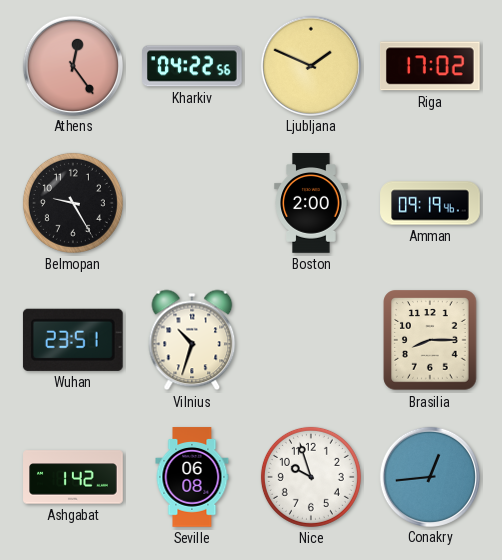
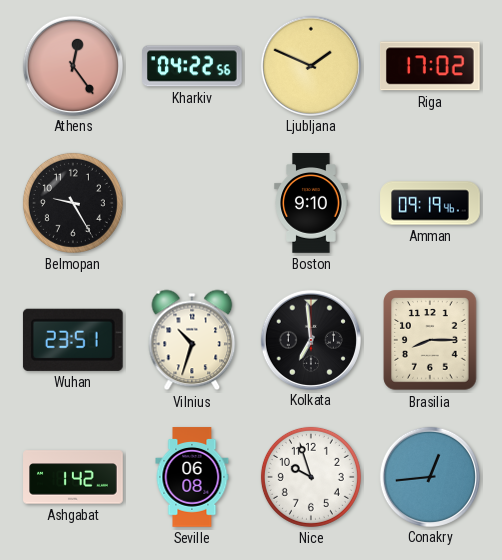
Boston: 2:00 -> 9:10 (311, 203)
Kolkata: none -> 6:59 (310, 339)
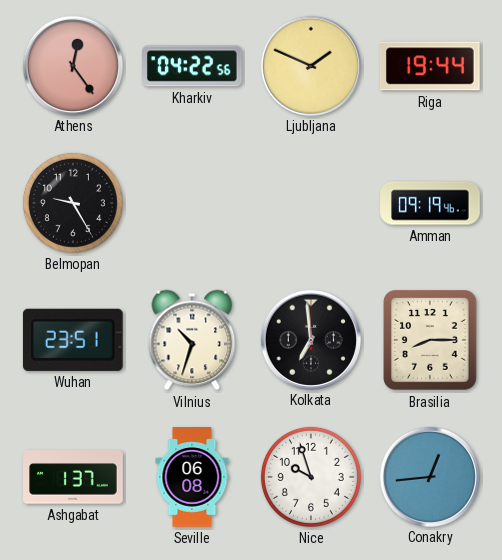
Riga: 17:02 -> 19:44 (430, 66)
Boston: 9:10 -> none (311, 203)
Ashgabat: 1:42 -> 1:37 (73, 477)
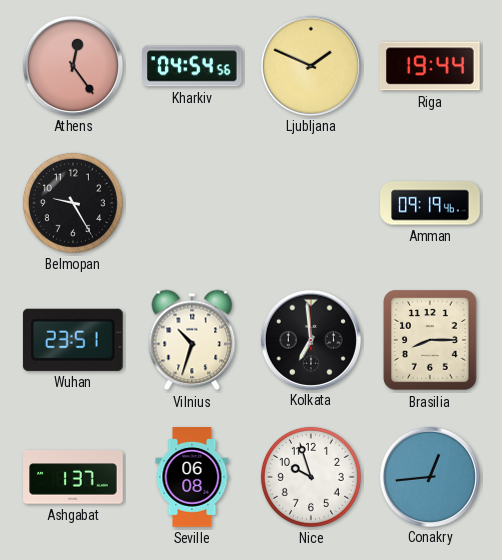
Kharkiv: 04:22 -> 04:54 (193, 66)
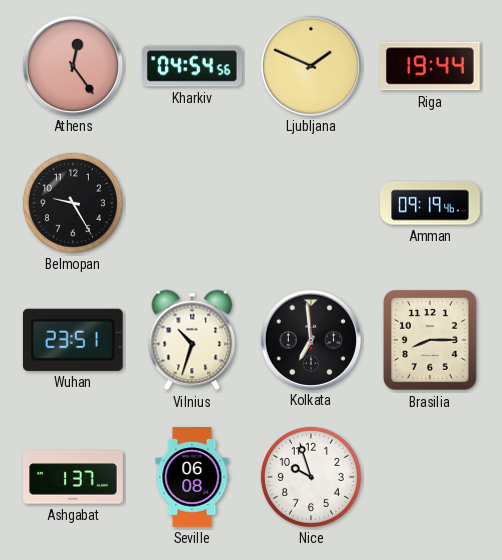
Conakry: 12:44 -> none (429, 476)
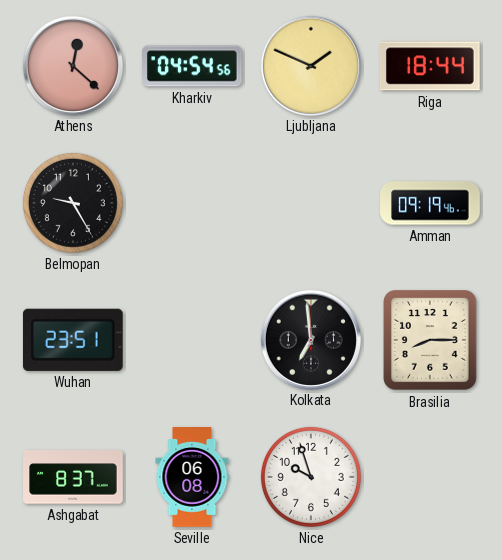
Athens: 12:24 -> 12:22 (72, 65)
Riga: 19:44 -> 18:44 (430, 66)
Vilnius: 10:33 -> none (192, 340)
Ashgabat: 1:37 -> 8:37 (73, 477)
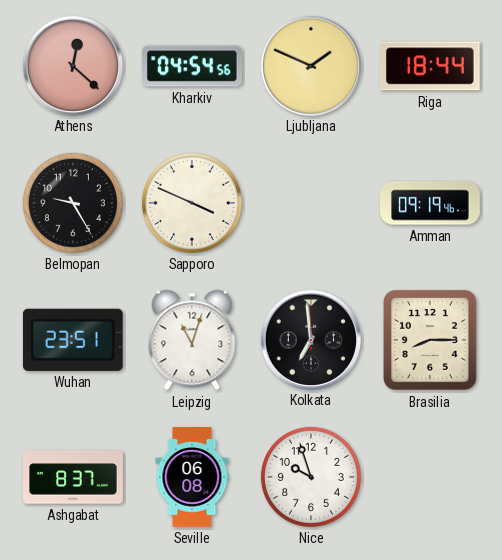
Sapporo: none -> 3:49 (192, 203)
Leipzig: none -> 11:03 (192, 340)
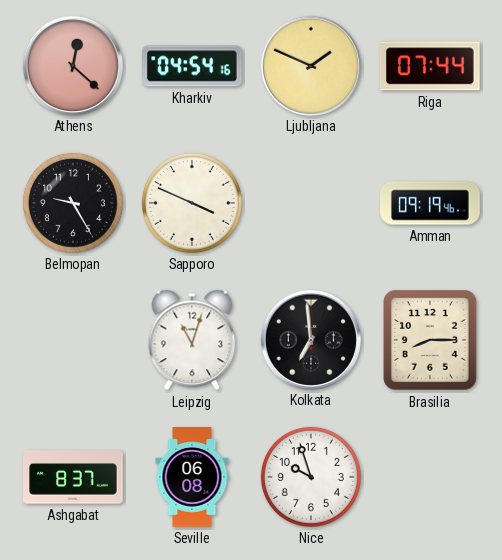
Kharkiv: 04:54:56 -> 04:54:16 (193, 66)
Riga: 18:44 -> 07:44 (430, 66)
Wuhan: 23:51 -> none (73, 340)
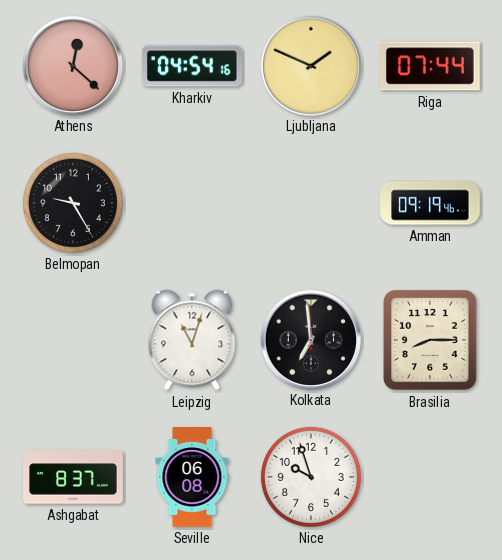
Sapporo: 3:49 -> none (192, 203)
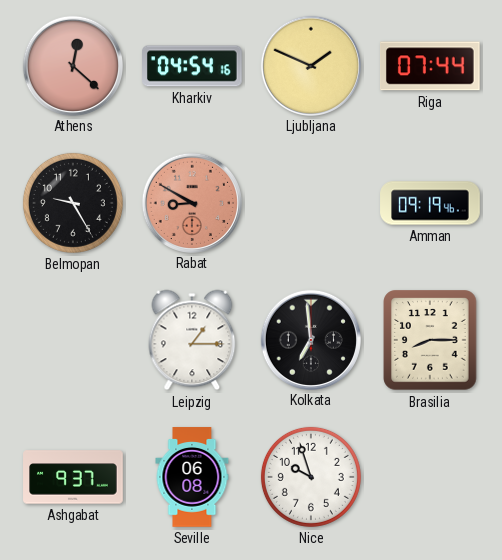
Rabat: none -> 8:50 (191, 202)
Leipzig: 11:03 -> 1:15 (192, 340)
Ashgabat: 8:37 -> 9:37 (73, 477)
